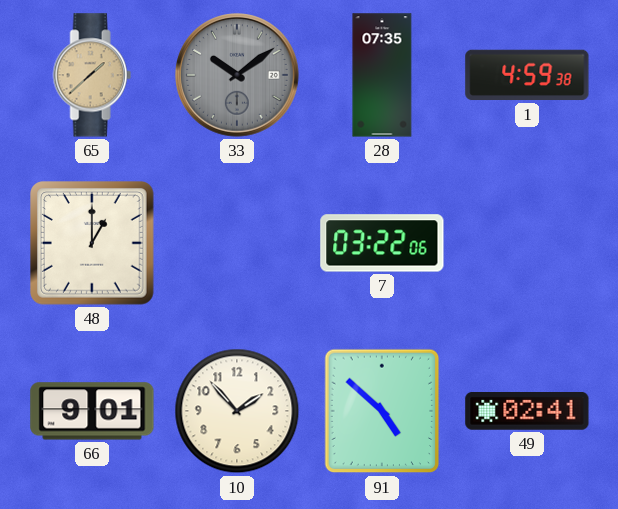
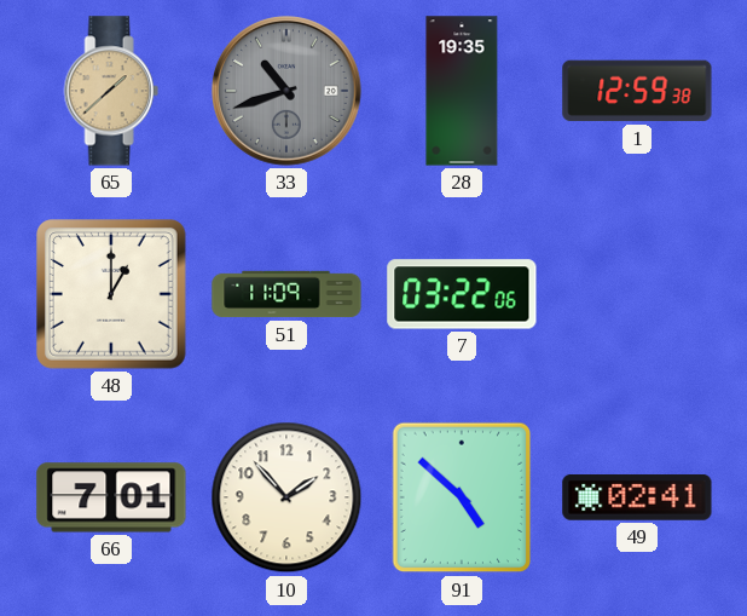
33: 10:09 -> 10:42 (288, 92)
28: 07:35 -> 19:35 (462, 91)
1: 4:59 -> 12:59 (637, 91)
51: none -> 11:09 (286, 294)
66: 9:01 -> 7:01 (111, 497)
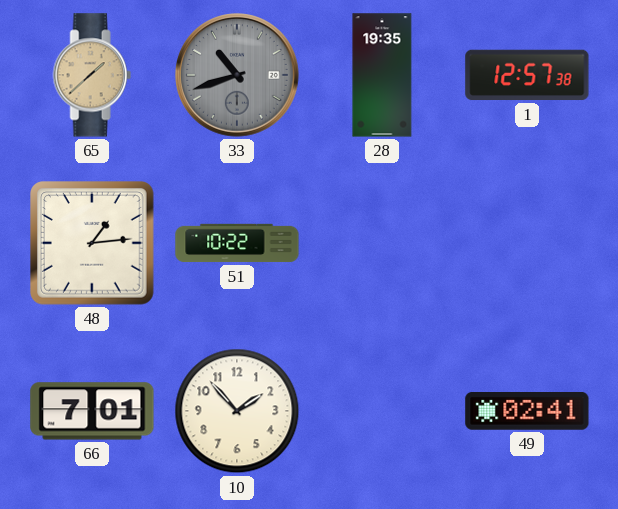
1: 12:59 -> 12:57 (527, 75)
48: 1:00 -> 1:14 (93, 244)
51: 11:09 -> 10:22 (237, 243)
7: 03:22 -> none (462, 294)
91: 4:52 -> none (462, 497)
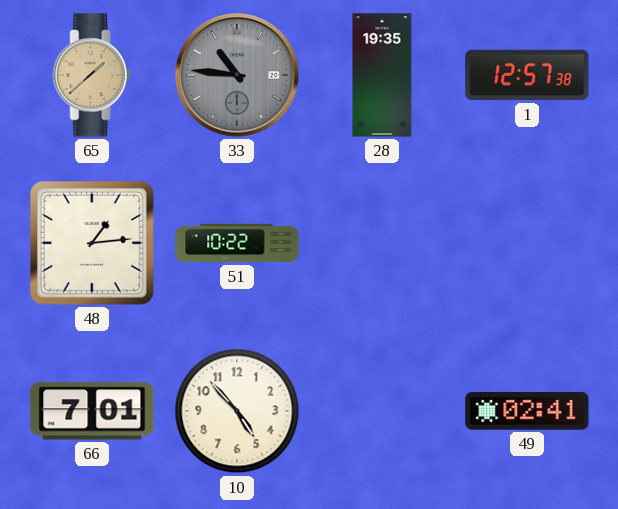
33: 10:42 -> 10:46 (238, 76)
10: 1:53 -> 4:53 (237, 411)
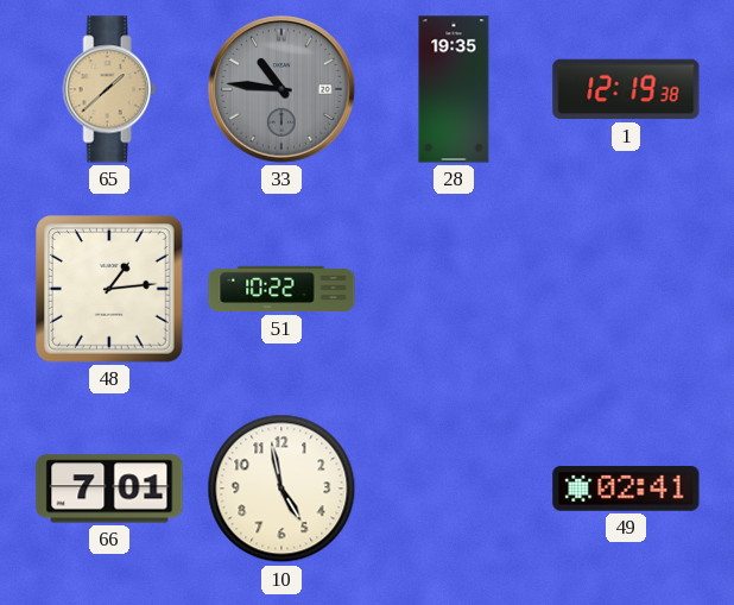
1: 12:57 -> 12:19 (626, 89)
10: 4:53 -> 4:58 (281, 489)
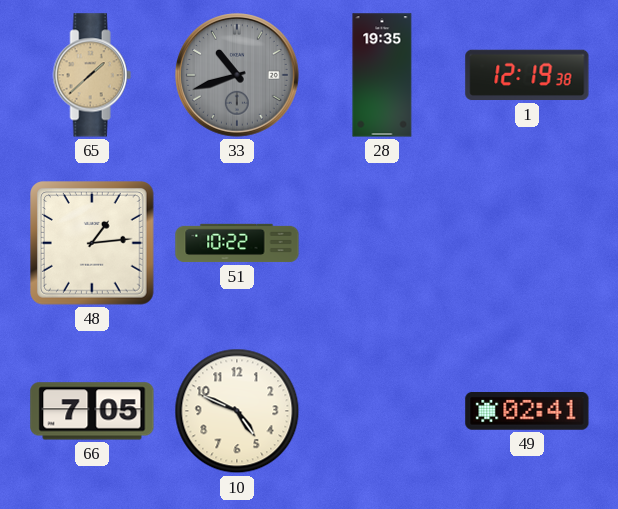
33: 10:46 -> 10:42 (238, 76)
66: 7:01 -> 7:05 (92, 411)
10: 4:58 -> 4:49 (237, 411)
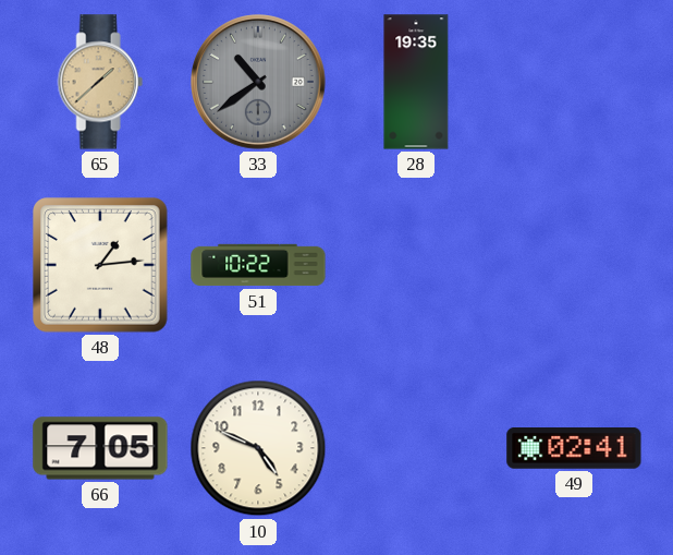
33: 10:42 -> 10:39 (259, 83)
1: 12:19 -> none (527, 75)
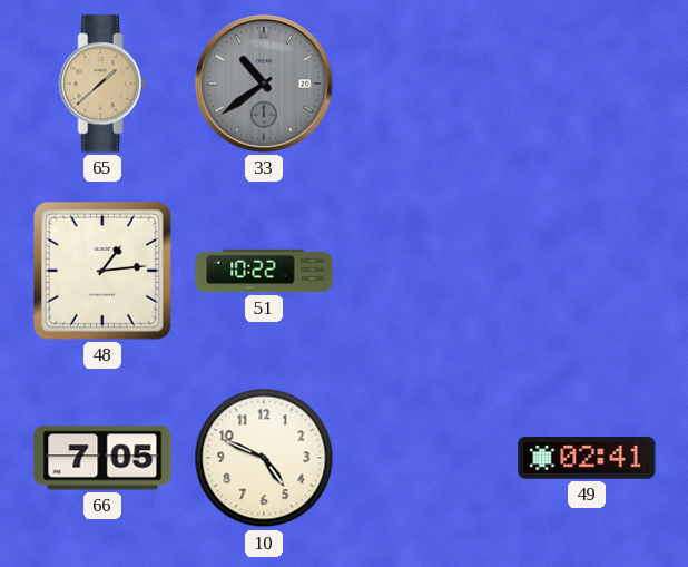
28: 19:35 -> none (416, 82)
